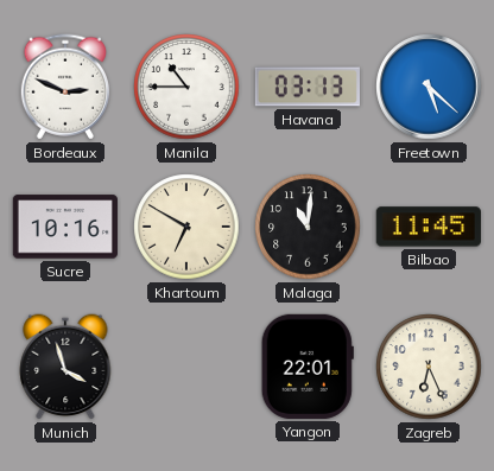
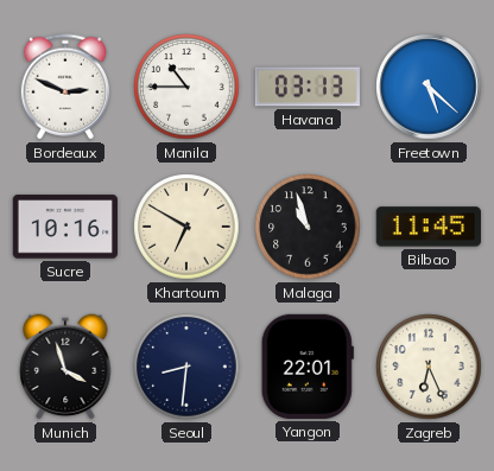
Malaga: 11:01 -> 10:57 (308, 227)
Seoul: none -> 8:31 (186, 367)
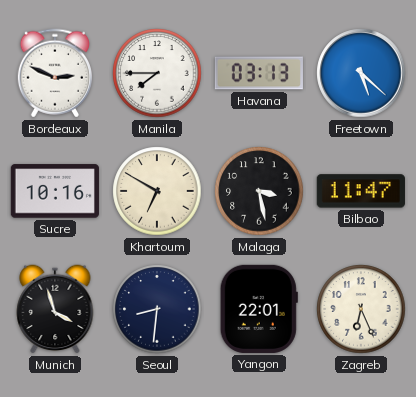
Manila: 10:45 -> 7:45 (157, 73)
Malaga: 10:57 -> 3:28 (259, 191)
Bilbao: 11:45 -> 11:47 (361, 191)
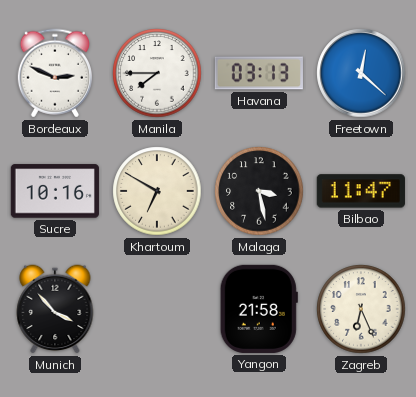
Freetown: 5:22 -> 12:22 (361, 73)
Munich: 3:57 -> 3:53 (55, 309)
Seoul: 8:31 -> none (157, 309)
Yangon: 22:01 -> 21:58 (259, 309)
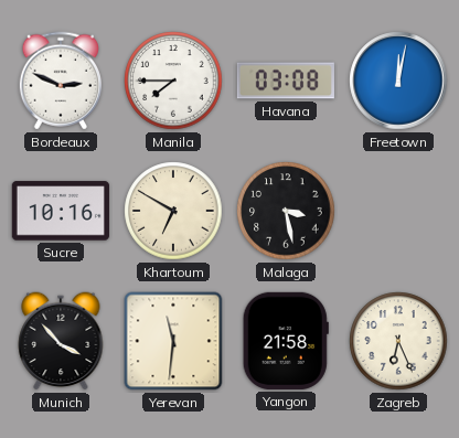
Havana: 03:13 -> 03:08 (286, 81)
Freetown: 12:22 -> 12:02 (398, 81)
Bilbao: 11:47 -> none (361, 191)
Yerevan: none -> 11:31 (173, 341)
